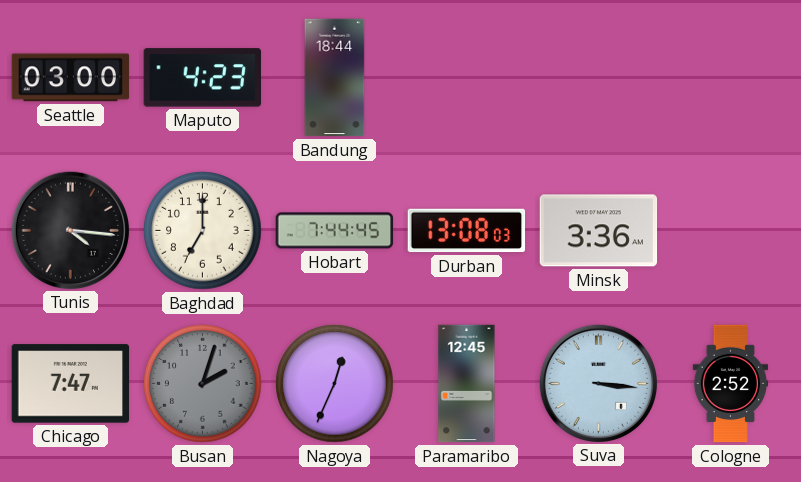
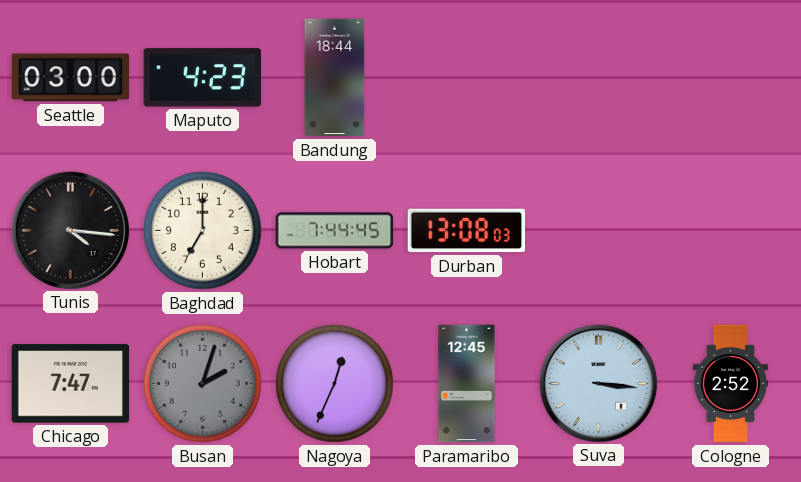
Minsk: 3:36 -> none (599, 231)
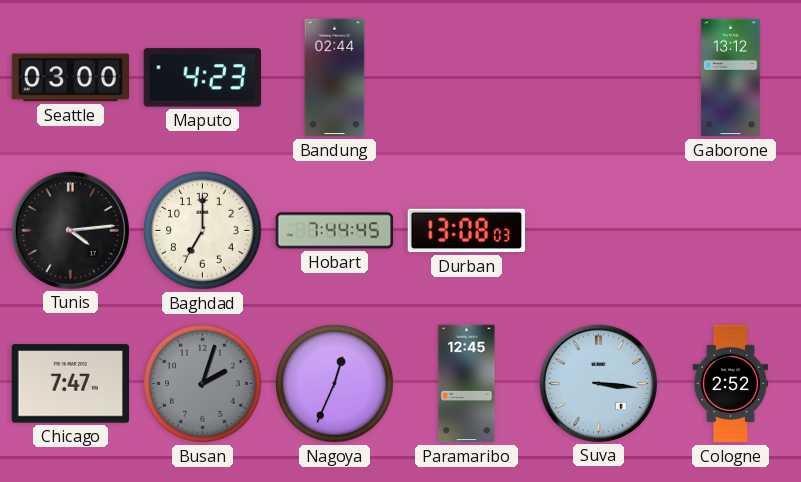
Bandung: 18:44 -> 02:44 (335, 78)
Gaborone: none -> 13:12 (731, 78)
Tunis: 4:16 -> 4:14 (70, 230)
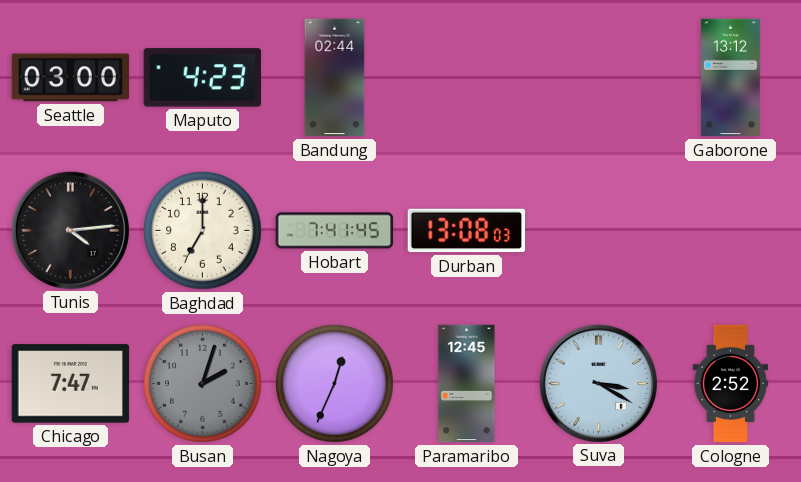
Hobart: 7:44 -> 7:41 (335, 231)
Suva: 3:16 -> 3:20 (598, 383)
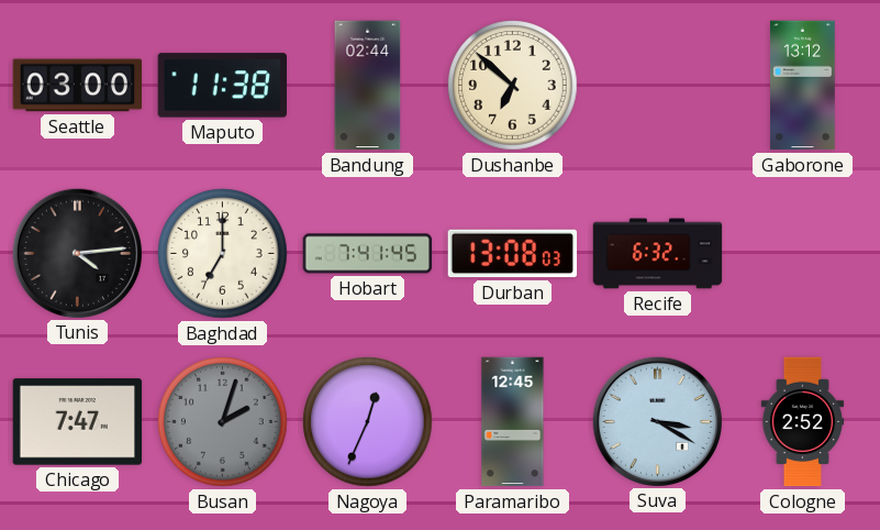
Maputo: 4:23 -> 11:38 (222, 86)
Dushanbe: none -> 6:52 (513, 86)
Recife: none -> 6:32 (658, 254)
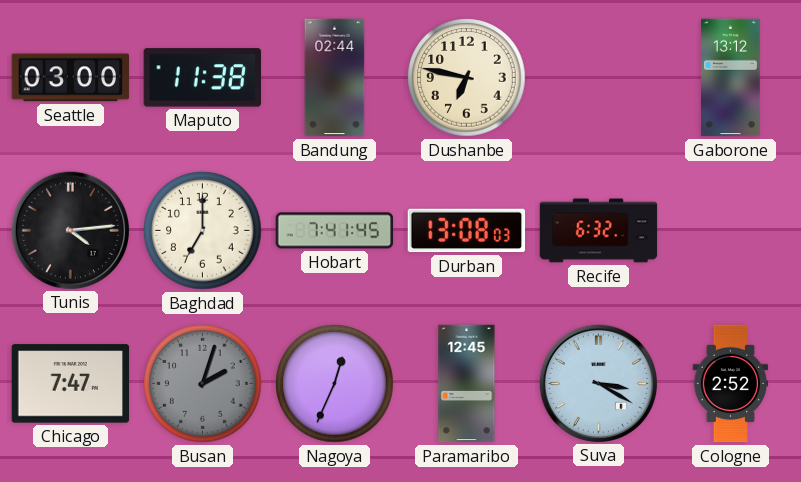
Dushanbe: 6:52 -> 6:47 (467, 78)
